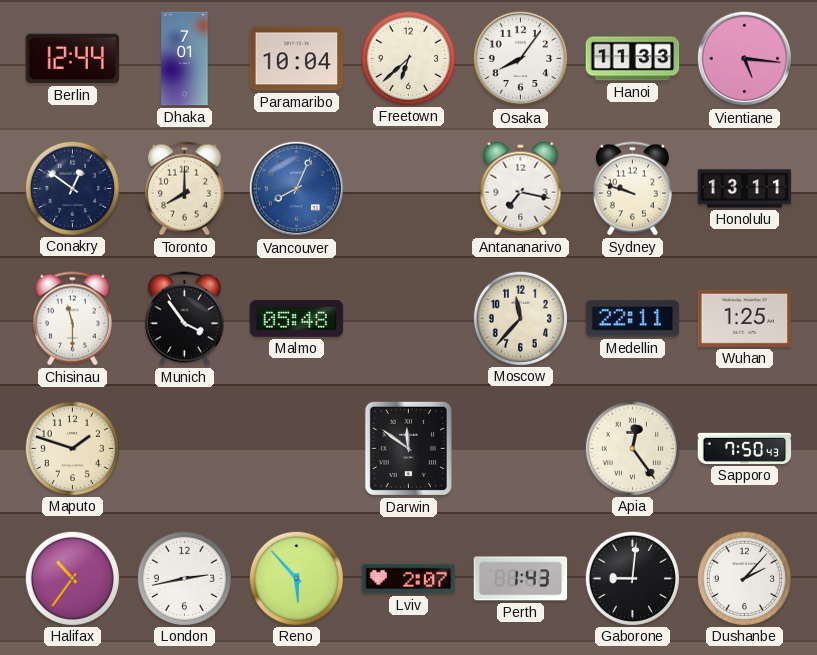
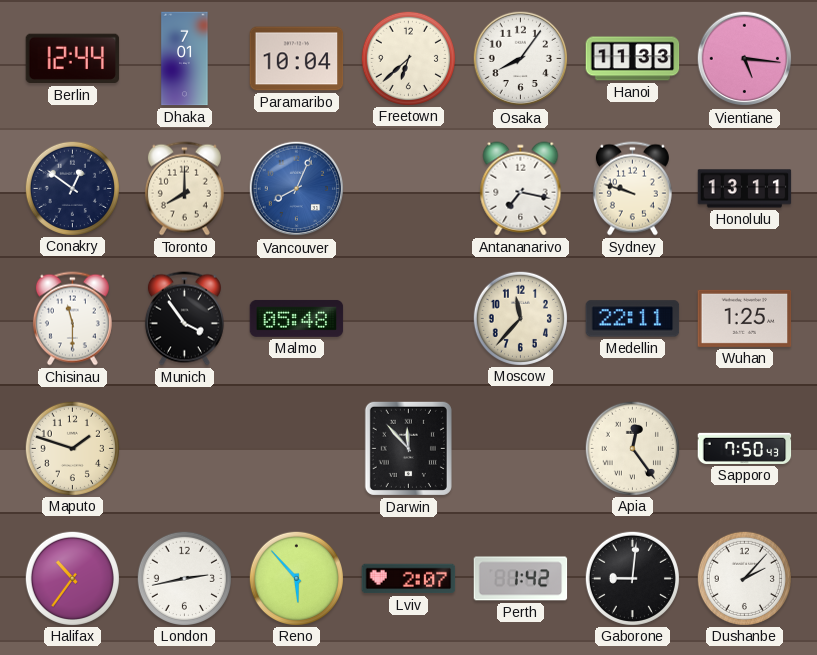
Darwin: 11:51 -> 11:53 (408, 448)
Perth: 1:43 -> 1:42 (521, 579)
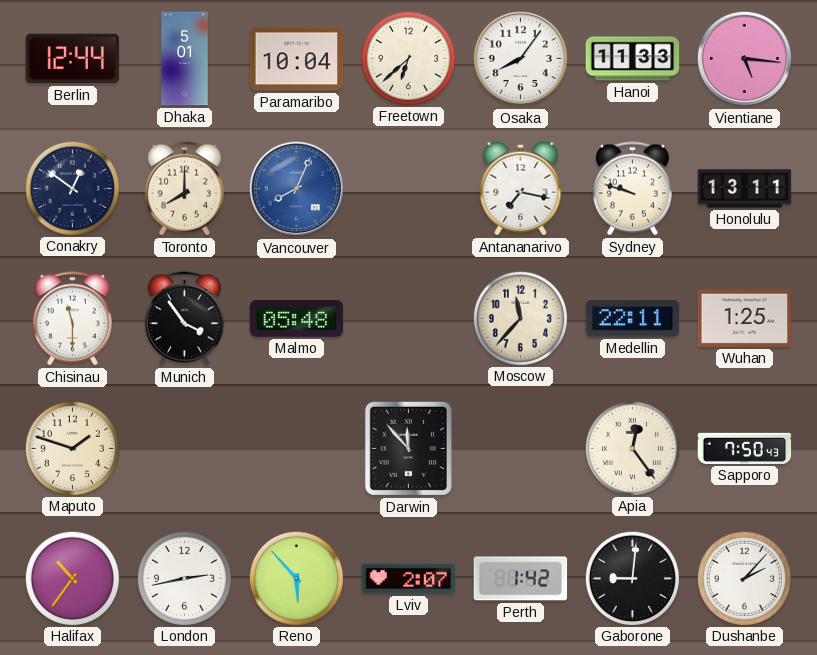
Dhaka: 7:01 -> 5:01 (185, 59)
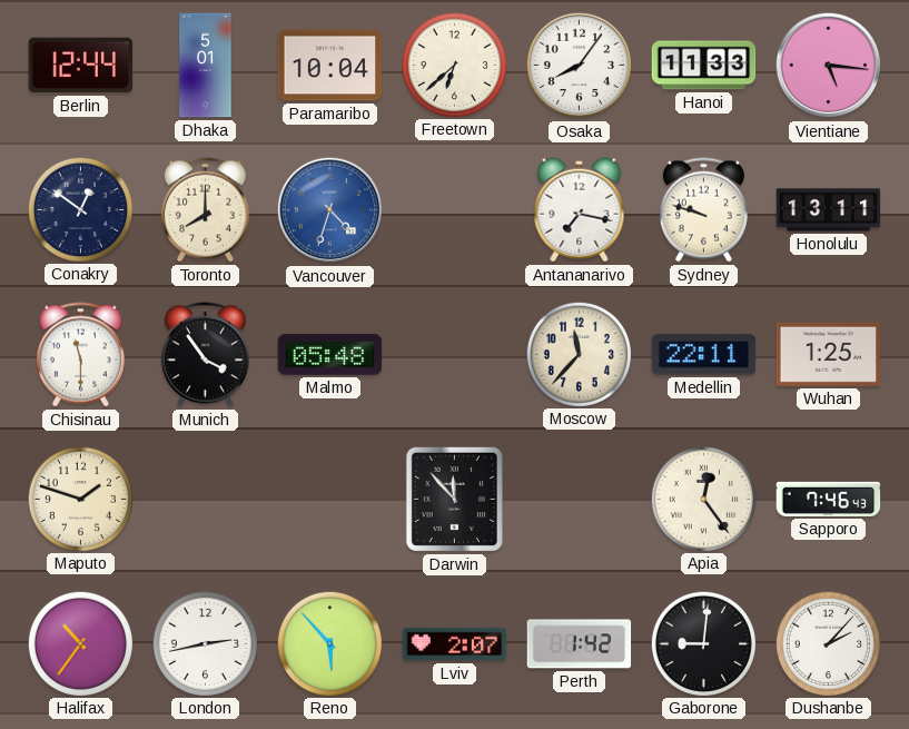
Vancouver: 8:04 -> 4:33 (330, 210)
Sapporo: 7:50 -> 7:46 (829, 499)
